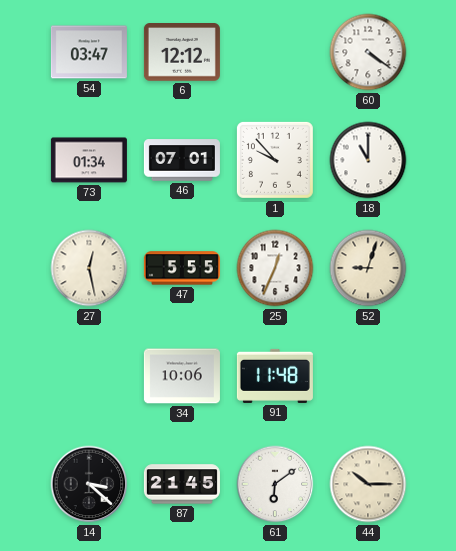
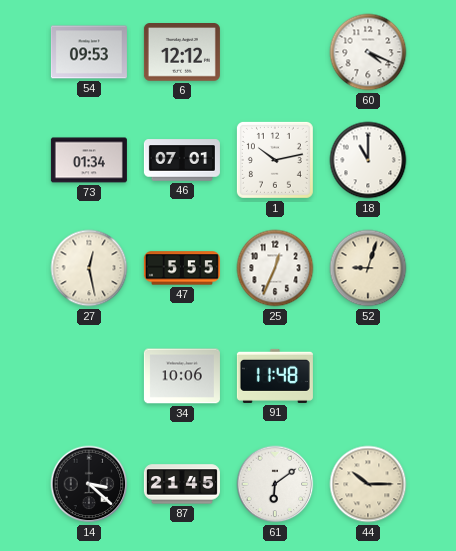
54: 03:47 -> 09:53 (89, 52)
60: 4:21 -> 4:19 (368, 52)
1: 9:53 -> 10:13 (275, 160)
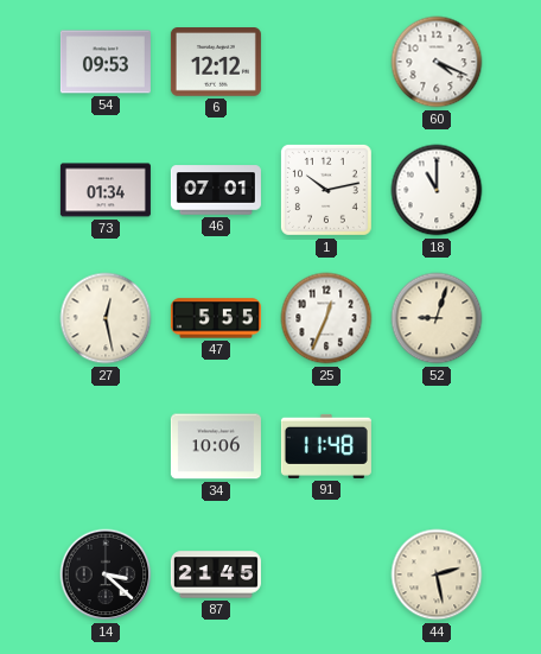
61: 6:09 -> none (275, 484)
44: 10:15 -> 2:28 (437, 574)
